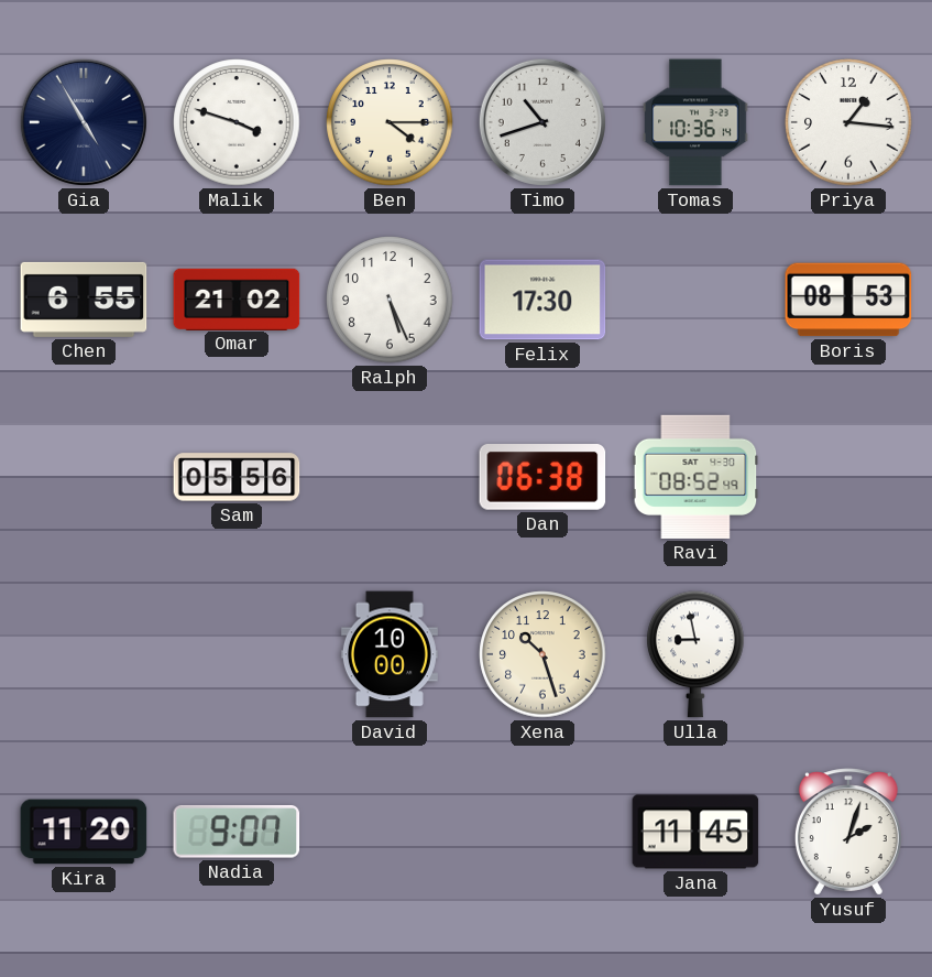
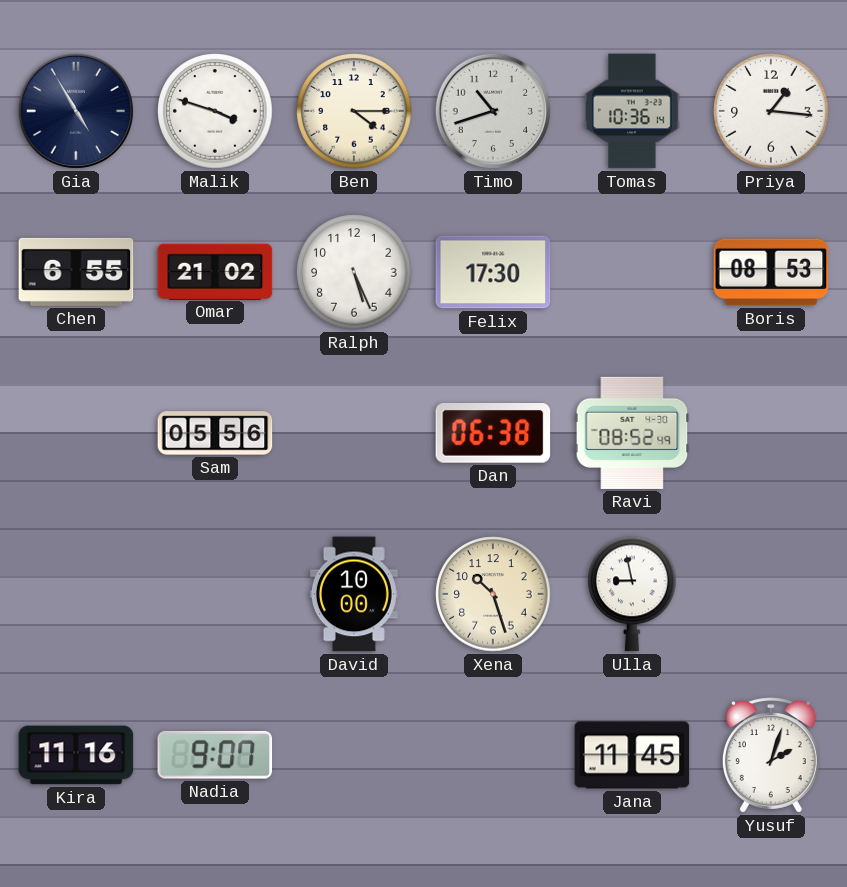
Kira: 11:20 -> 11:16 (76, 755)
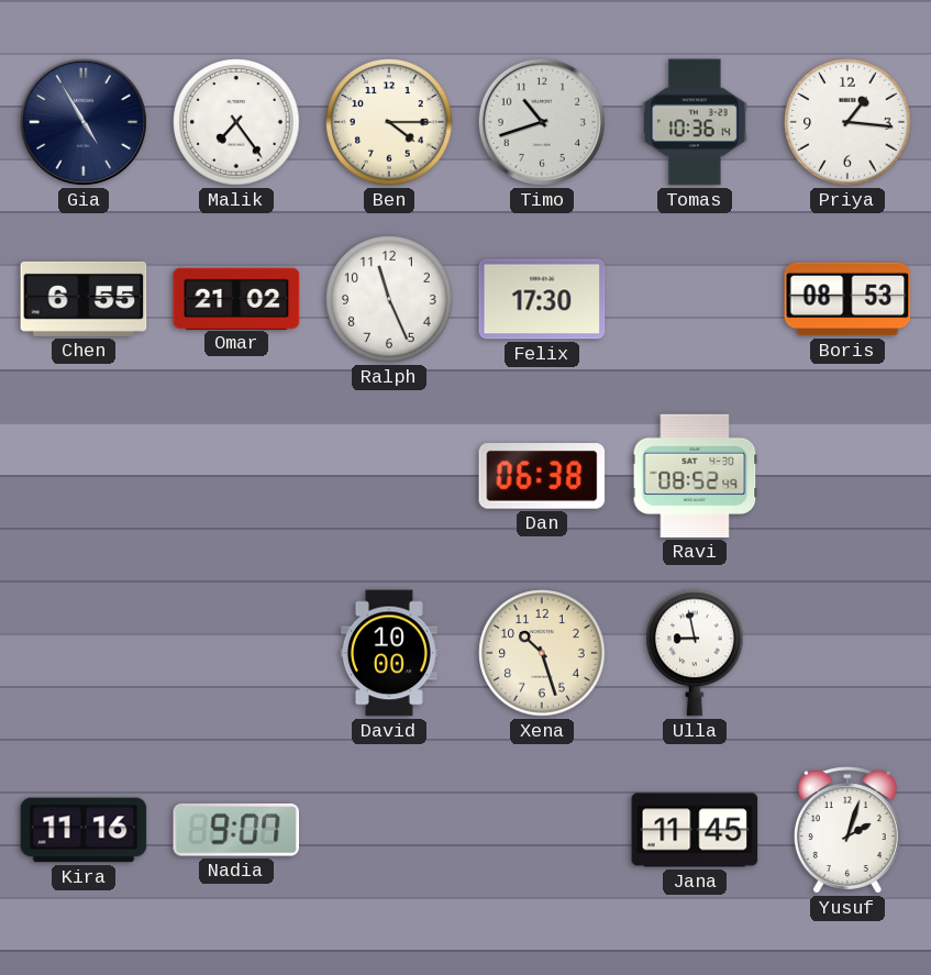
Malik: 3:48 -> 7:24 (236, 122)
Ralph: 5:26 -> 11:26 (389, 299)
Sam: 05:56 -> none (215, 433)
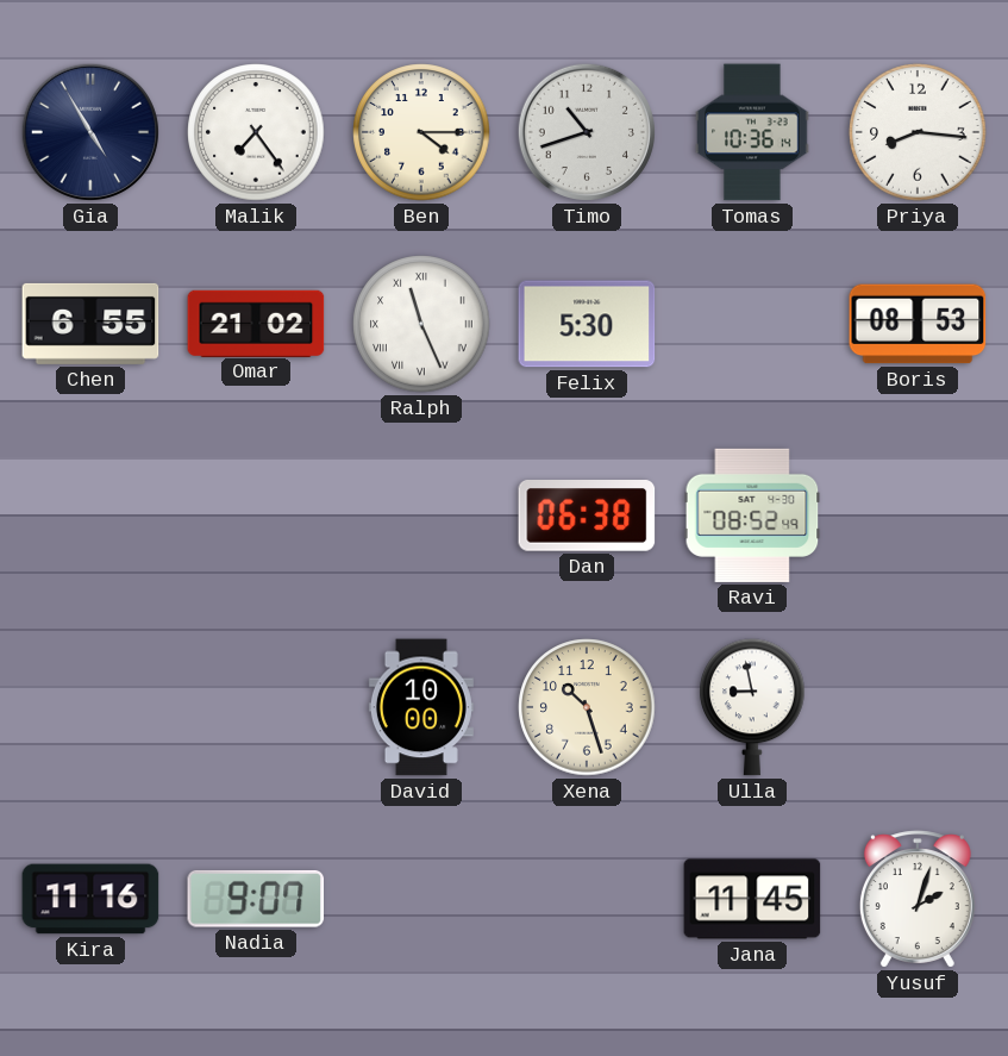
Priya: 1:16 -> 8:16 (918, 132)
Ralph numerals: Arabic -> Roman (421, 324)
Felix: 17:30 -> 5:30 (587, 324)
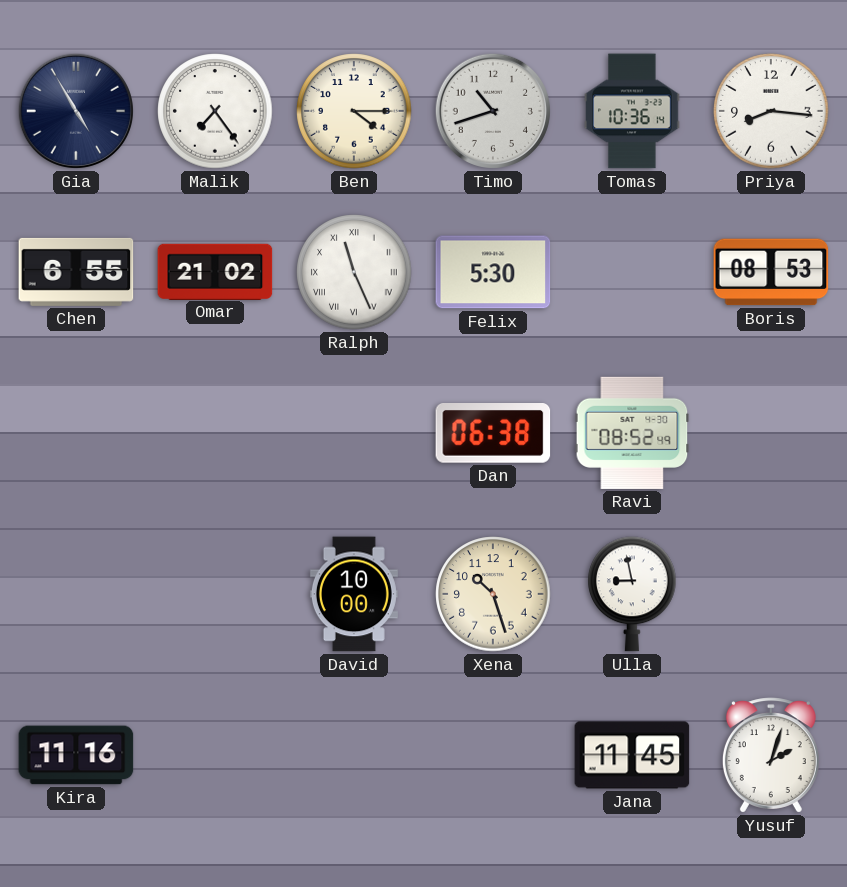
Nadia: 9:07 -> none (256, 899)
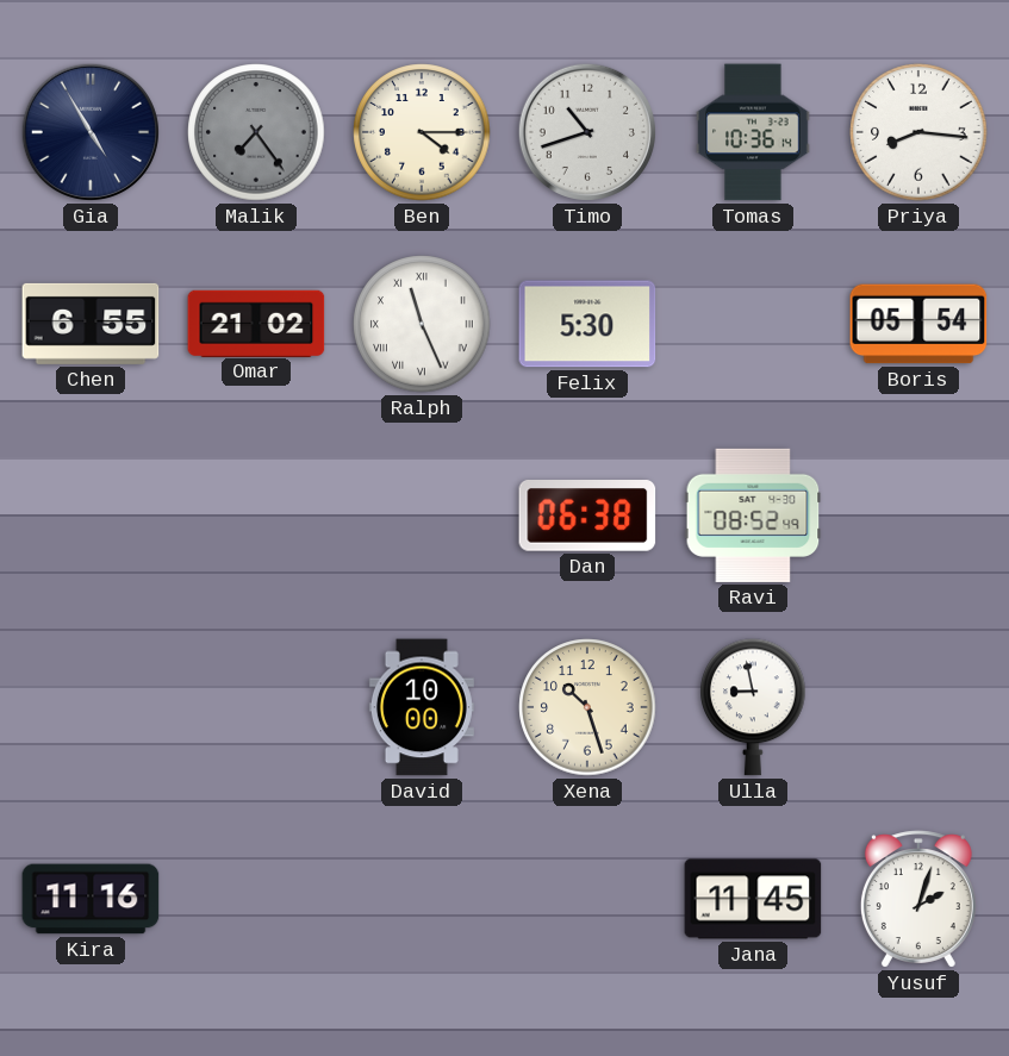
Malik dial: white -> grey (256, 132)
Boris: 08:53 -> 05:54 (918, 324)
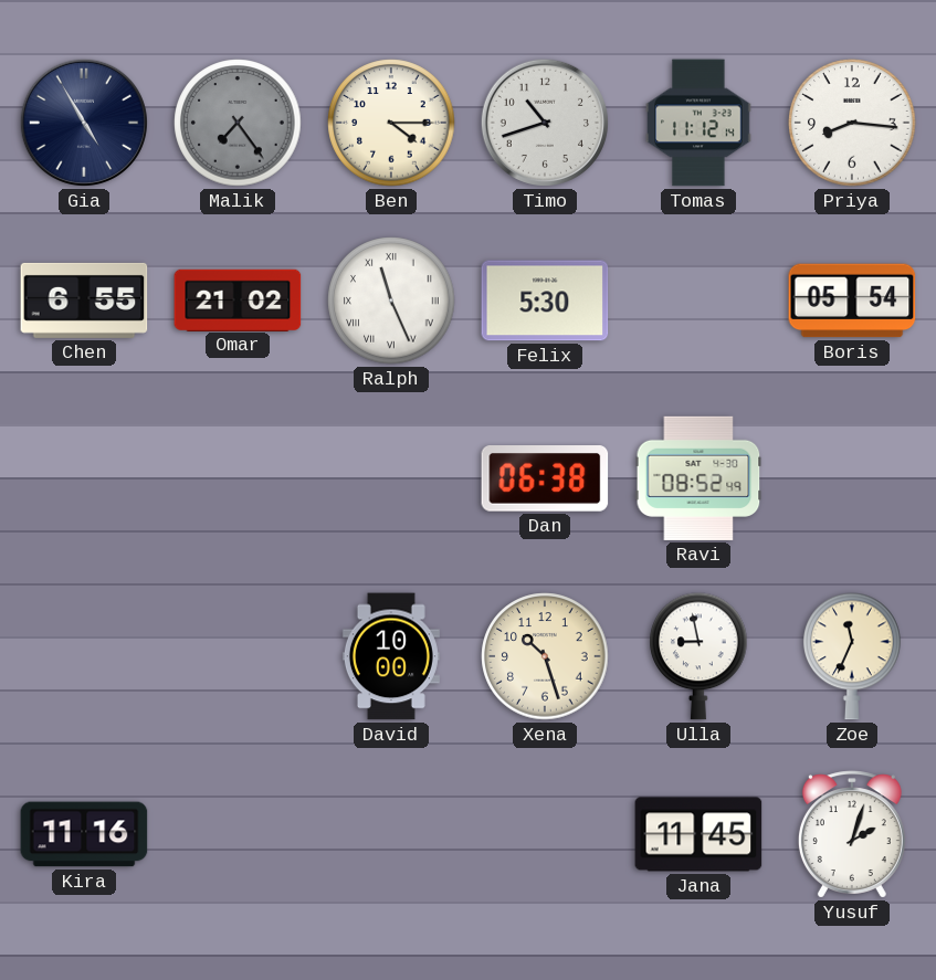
Tomas: 10:36 -> 11:12 (698, 123)
Zoe: none -> 11:34 (853, 656)
